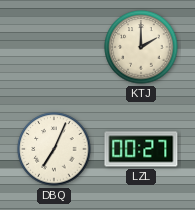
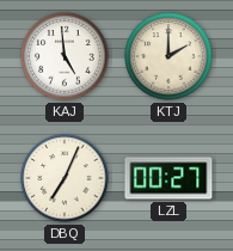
KAJ: none -> 4:59 (65, 56)
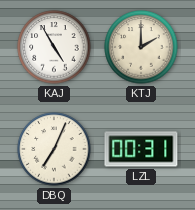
KAJ: 4:59 -> 4:55 (54, 47)
LZL: 00:27 -> 00:31 (141, 149)
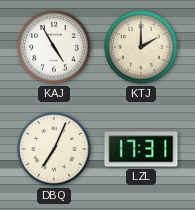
LZL: 00:31 -> 17:31 (141, 149)
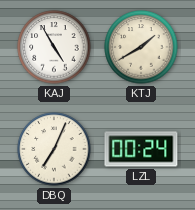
KTJ: 2:00 -> 1:40 (141, 47)
LZL: 17:31 -> 00:24 (141, 149)
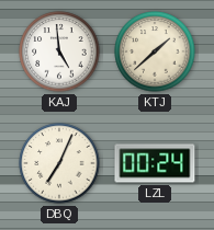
KAJ: 4:55 -> 4:59 (59, 51)
KTJ: 1:40 -> 1:38 (155, 51)
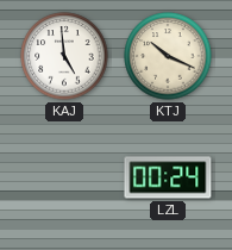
KTJ: 1:38 -> 10:19 (168, 56)
DBQ: 7:04 -> none (59, 163)
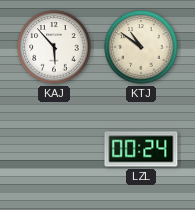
KAJ: 4:59 -> 5:53 (54, 47)
KTJ: 10:19 -> 10:51 (141, 47)
